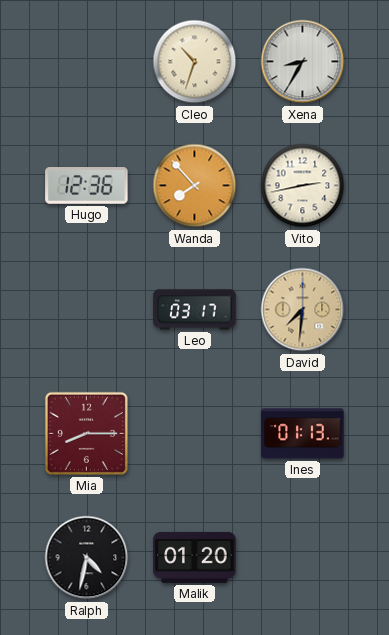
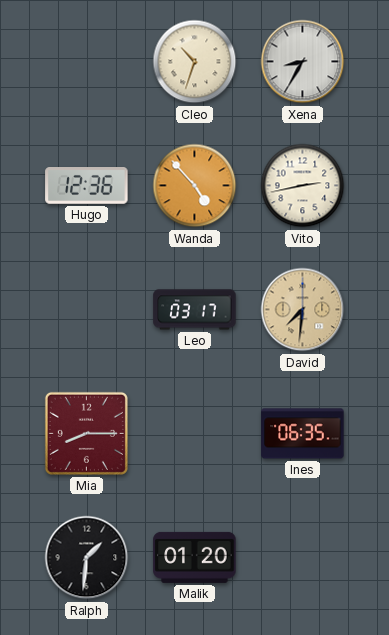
Wanda: 7:53 -> 4:53 (195, 186)
Ines: 01:13 -> 06:35 (303, 434)
Ralph: 4:32 -> 1:31 (87, 558)
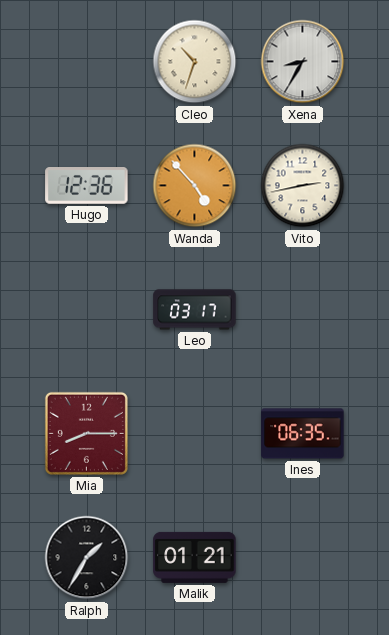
David: 7:31 -> none (303, 310)
Ralph: 1:31 -> 1:35 (87, 558)
Malik: 01:20 -> 01:21 (195, 557)
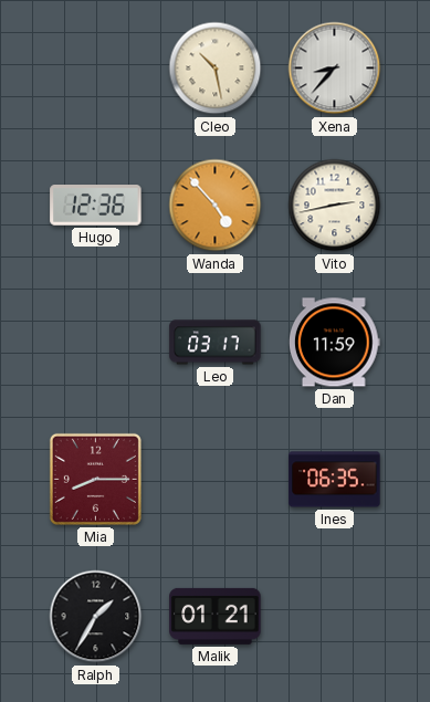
Cleo: 10:33 -> 10:28 (216, 69)
Xena: 8:35 -> 8:37 (335, 69)
Dan: none -> 11:59 (334, 343)
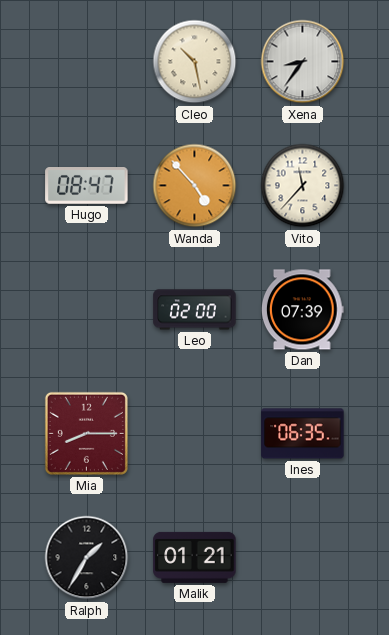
Xena: 8:37 -> 8:36 (303, 62)
Hugo: 12:36 -> 08:47 (87, 186)
Vito: 2:43 -> 11:37 (303, 186)
Leo: 03:17 -> 02:00 (195, 310)
Dan: 11:59 -> 07:39 (302, 310)
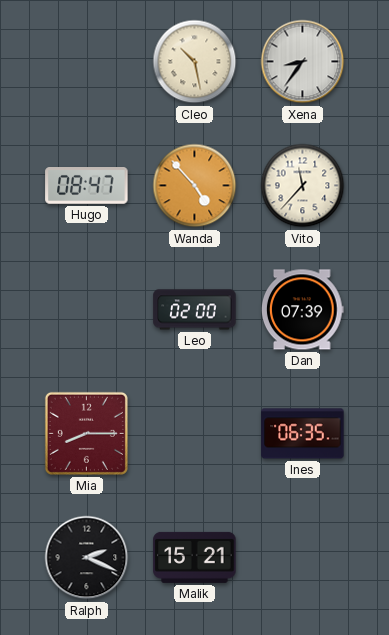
Ralph: 1:35 -> 2:19 (87, 558)
Malik: 01:21 -> 15:21 (195, 557)
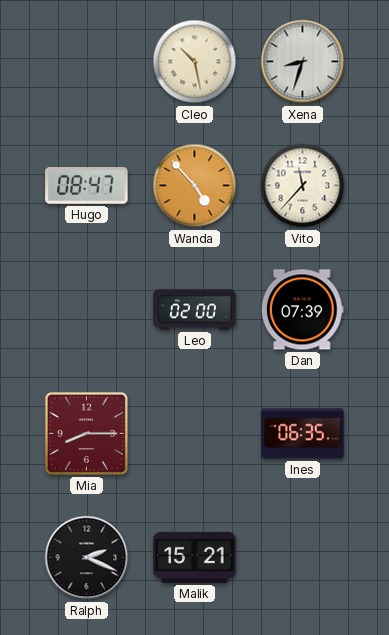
Xena: 8:36 -> 8:33 (303, 62)
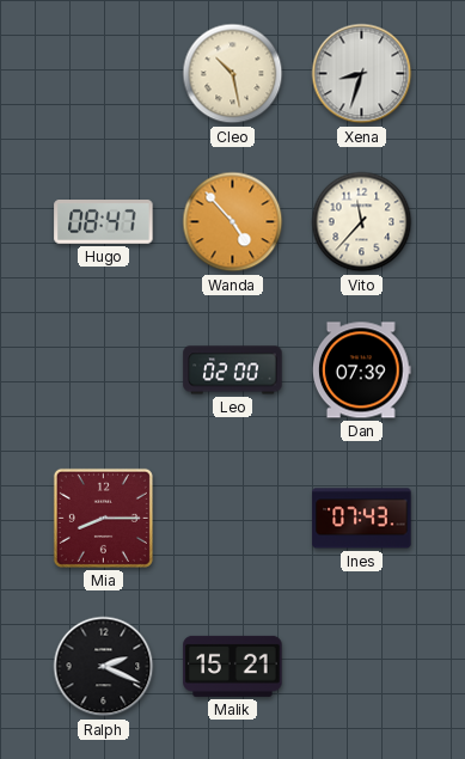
Ines: 06:35 -> 07:43 (362, 519)
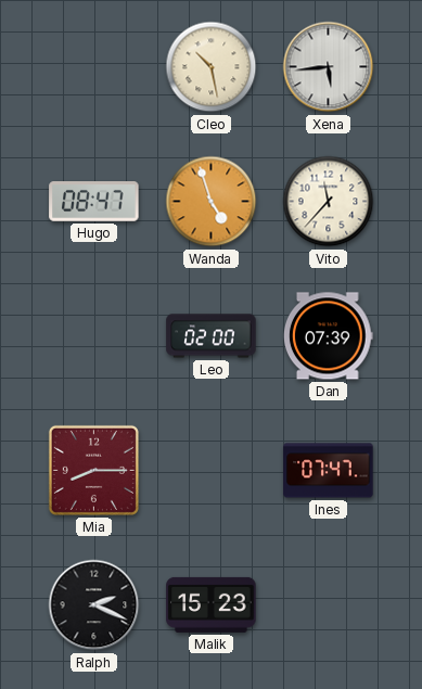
Xena: 8:33 -> 5:44 (329, 67)
Wanda: 4:53 -> 4:57 (212, 202)
Ines: 07:43 -> 07:47 (329, 471)
Malik: 15:21 -> 15:23 (212, 604)
